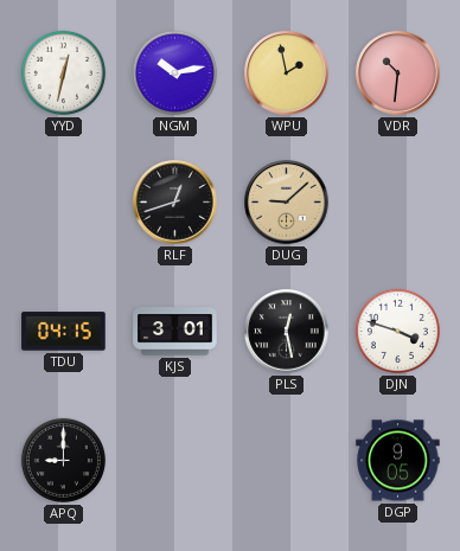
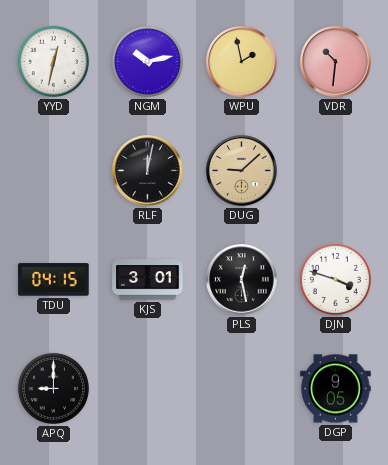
RLF: 12:42 -> 12:02 (148, 171)
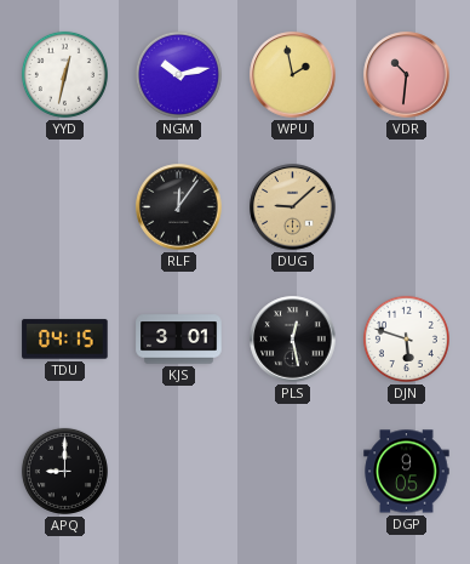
RLF: 12:02 -> 12:06 (179, 207)
DJN: 3:48 -> 5:48 (406, 338)
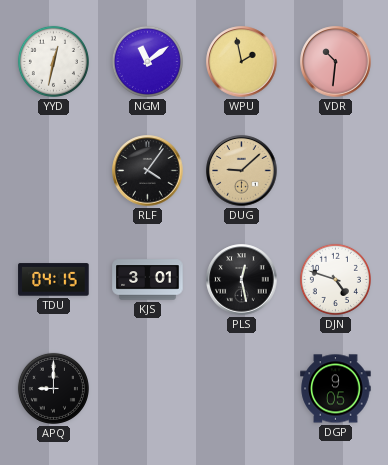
NGM: 10:13 -> 11:09 (147, 61)
RLF: 12:06 -> 4:06 (148, 171)
DJN: 5:48 -> 4:48 (335, 279)
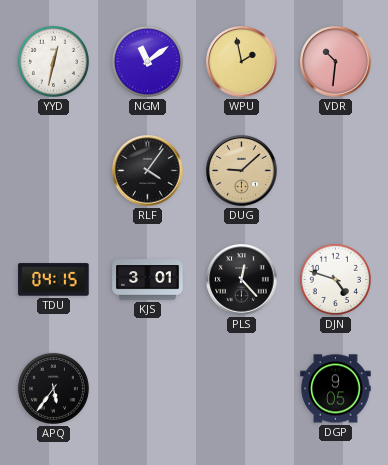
PLS: 12:28 -> 12:23 (242, 280)
APQ: 9:00 -> 5:36 (53, 388)
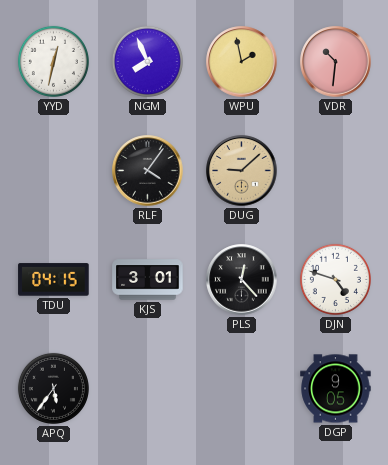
NGM: 11:09 -> 7:56 (147, 61)
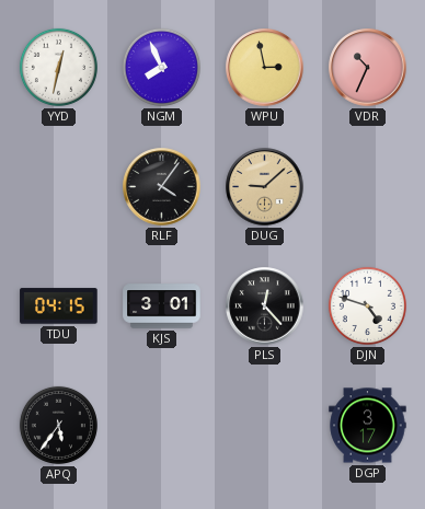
WPU: 1:58 -> 2:58 (265, 68)
VDR: 10:31 -> 10:34 (368, 68)
DGP: 9:05 -> 3:17 (368, 426)
